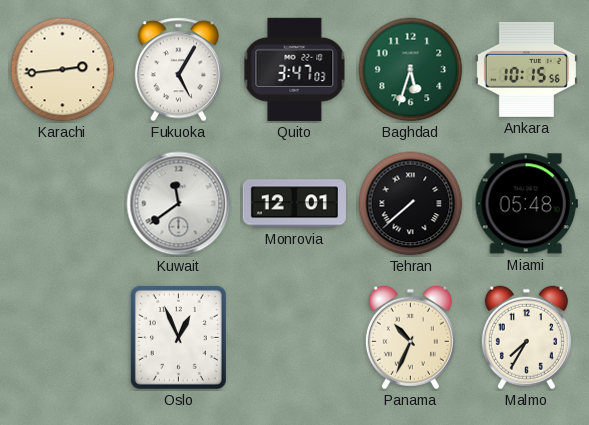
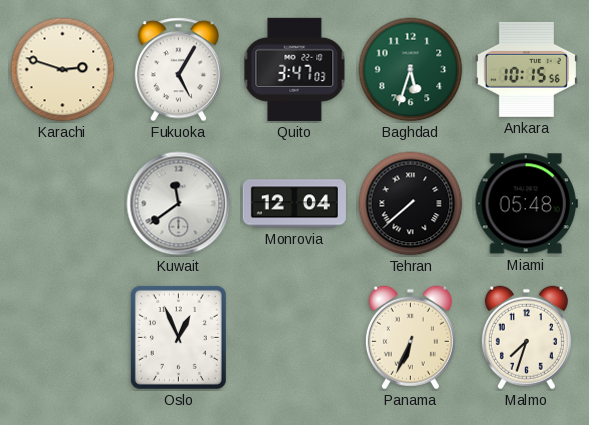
Karachi: 2:44 -> 2:48 (63, 70)
Monrovia: 12:01 -> 12:04 (294, 204)
Panama: 10:34 -> 6:34 (410, 338)
Malmo: 7:35 -> 7:33 (526, 338)
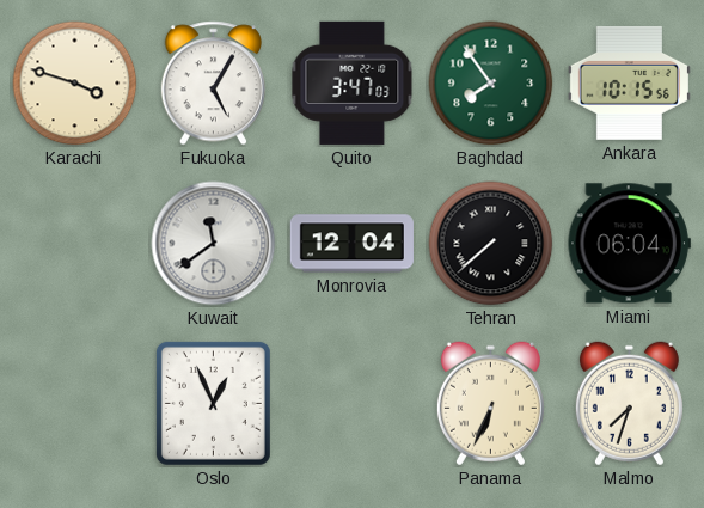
Karachi: 2:48 -> 3:48 (75, 84)
Baghdad: 5:33 -> 7:54 (491, 84)
Miami: 05:48 -> 06:04 (629, 244)
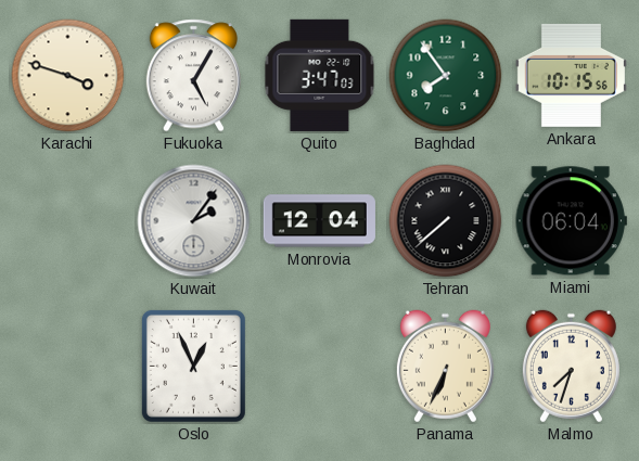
Kuwait: 11:39 -> 2:06 (194, 221)
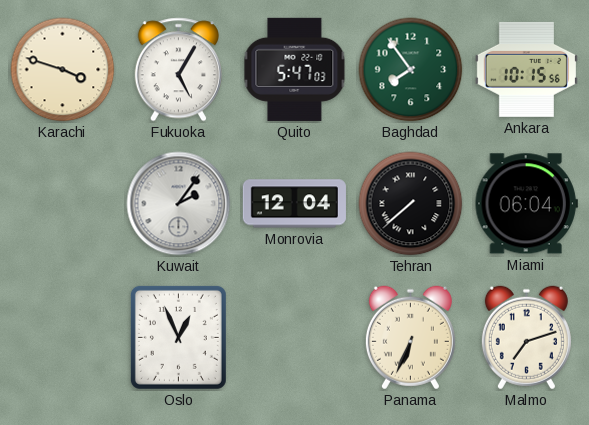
Quito: 3:47 -> 5:47 (295, 69)
Malmo: 7:33 -> 7:12 (526, 338)
